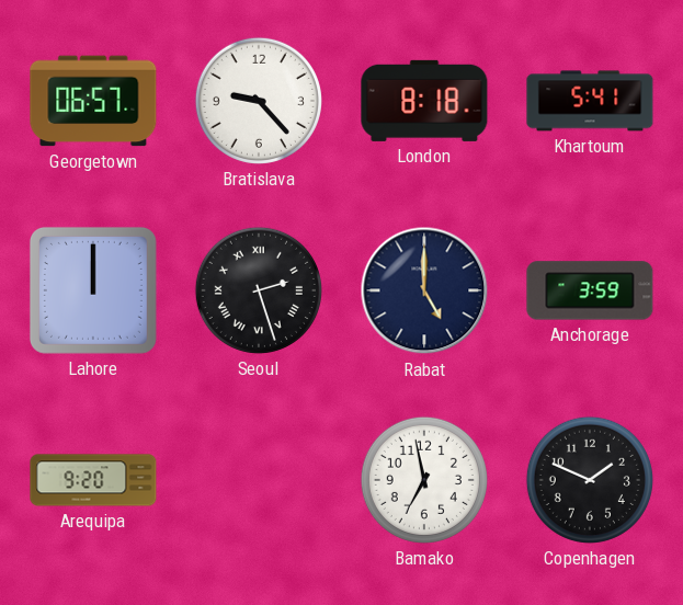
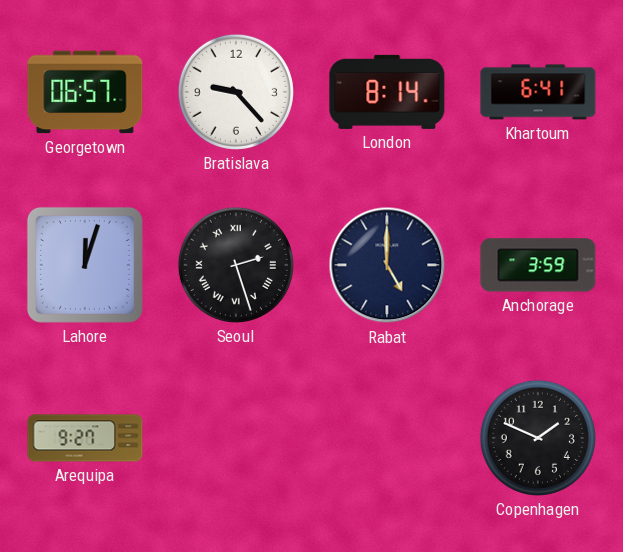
London: 8:18 -> 8:14 (387, 92)
Khartoum: 5:41 -> 6:41 (538, 92)
Lahore: 12:00 -> 12:03 (85, 265)
Arequipa: 9:20 -> 9:27 (85, 438)
Bamako: 6:58 -> none (424, 480)
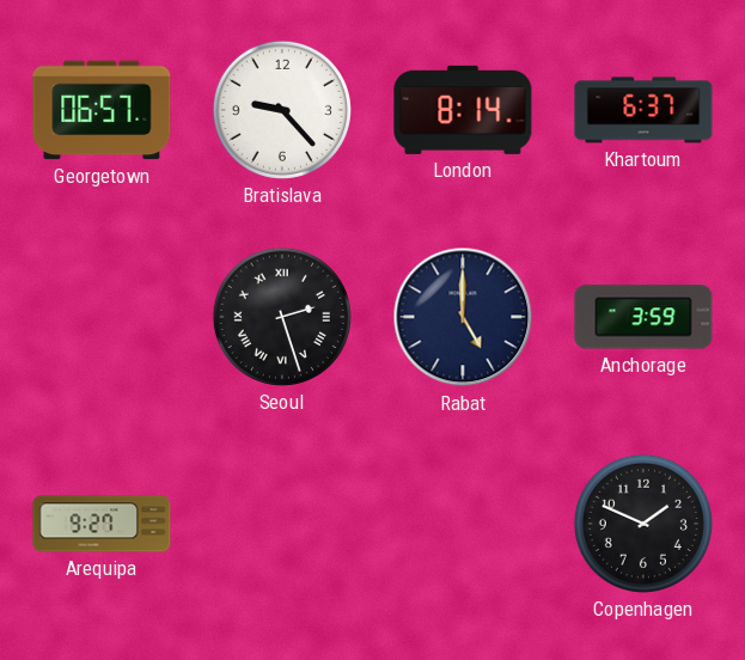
Khartoum: 6:41 -> 6:37 (643, 110)
Lahore: 12:03 -> none (85, 265)
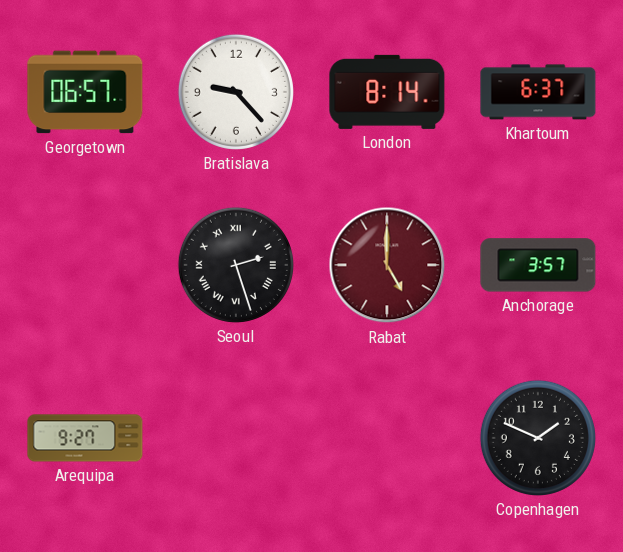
Rabat dial: navy -> burgundy (387, 265)
Anchorage: 3:59 -> 3:57 (538, 265)
